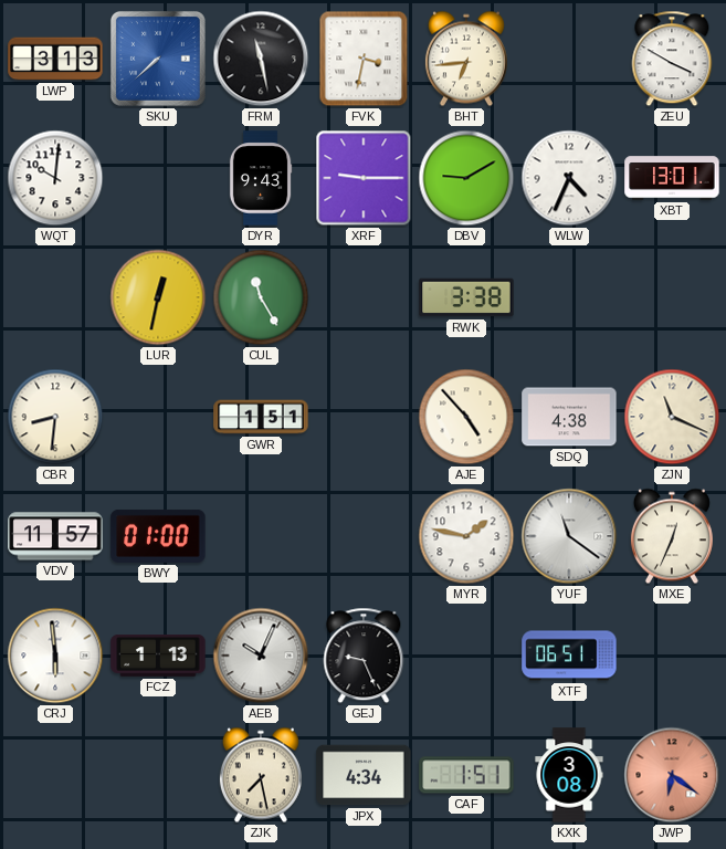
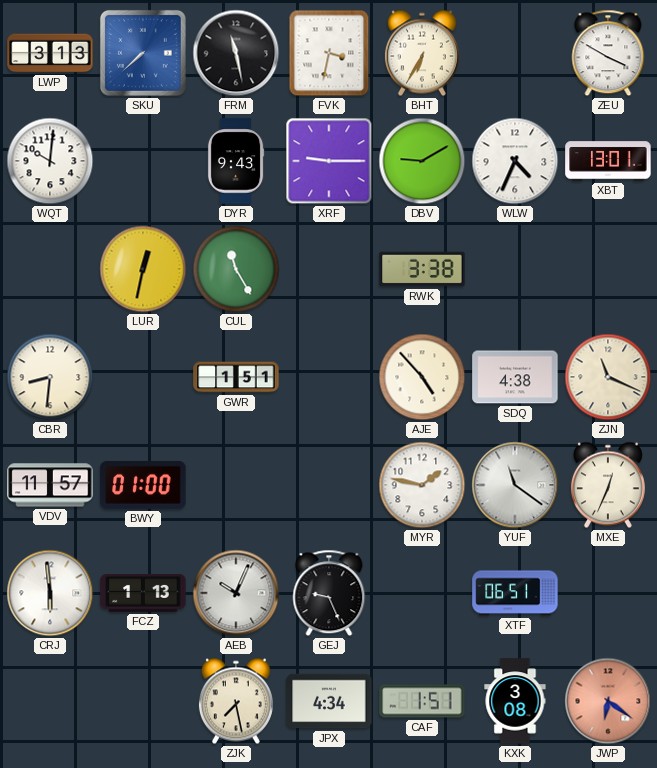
BHT: 6:44 -> 6:35 (422, 53)
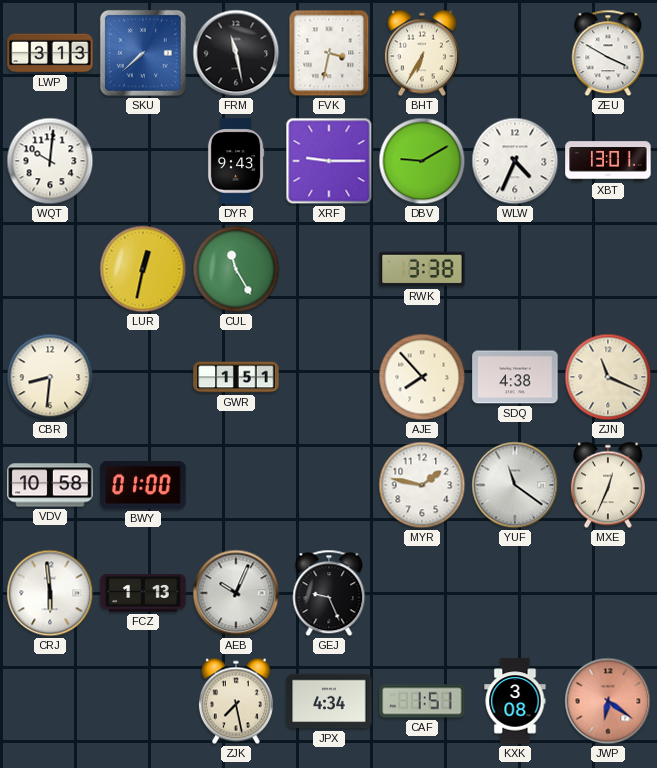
AJE: 4:53 -> 7:53 (422, 377)
VDV: 11:57 -> 10:58 (50, 485)
XTF: 06:51 -> none (515, 593)
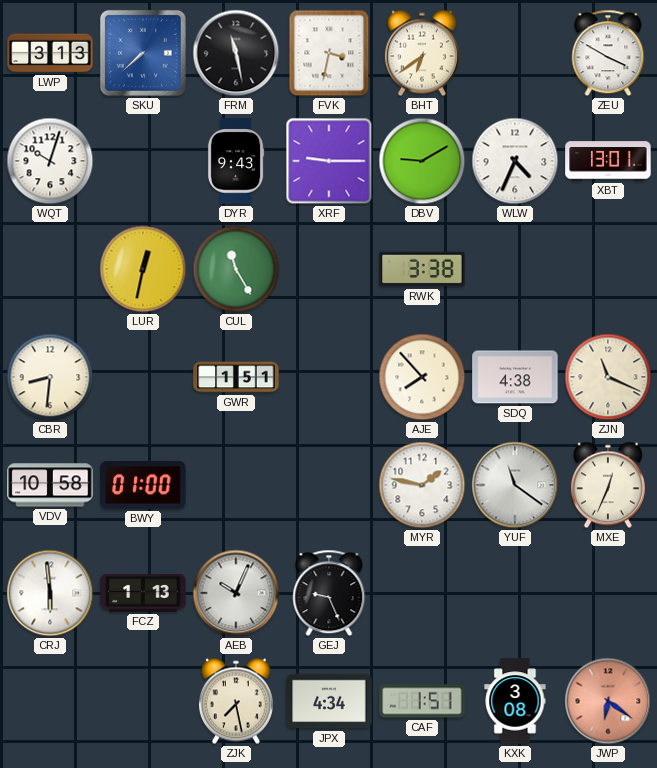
BHT: 6:35 -> 6:39 (422, 53)
WQT: 10:01 -> 10:03 (50, 161)
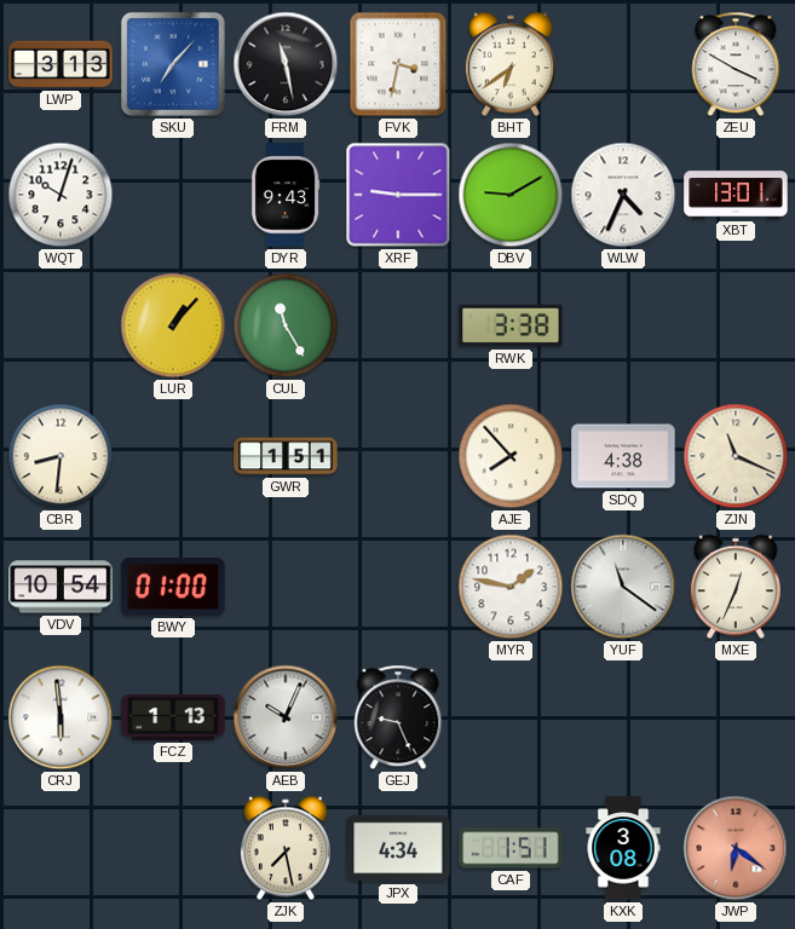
SKU: 7:38 -> 7:07 (173, 64)
LUR: 12:32 -> 1:07 (173, 325)
VDV: 10:58 -> 10:54 (61, 587)
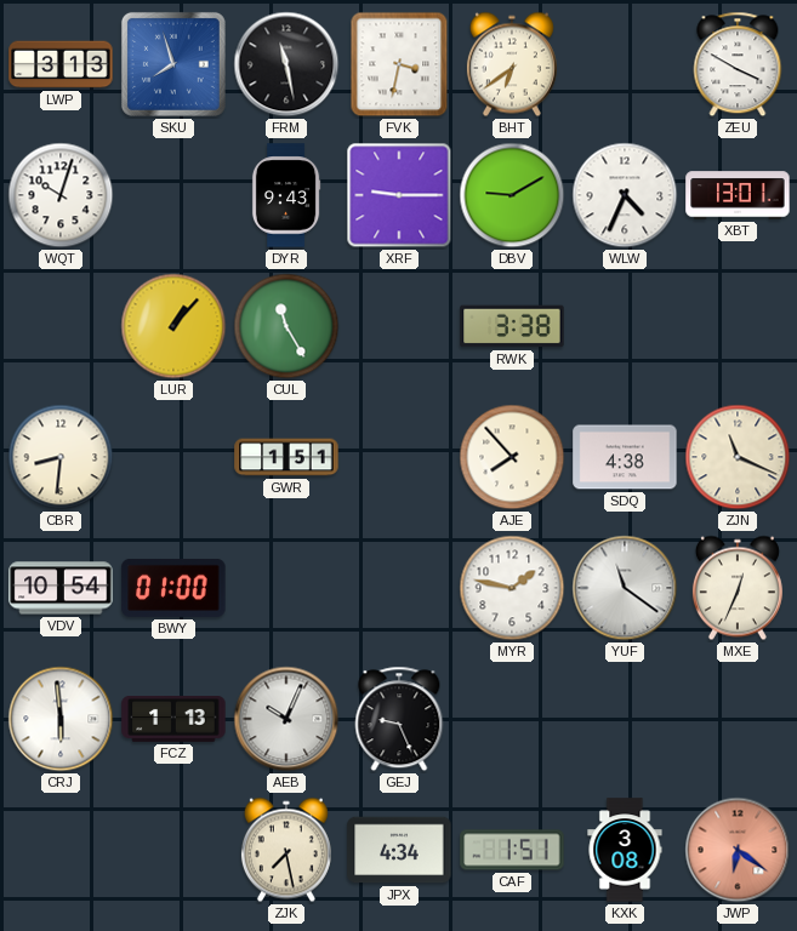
SKU: 7:07 -> 7:57 (173, 64)
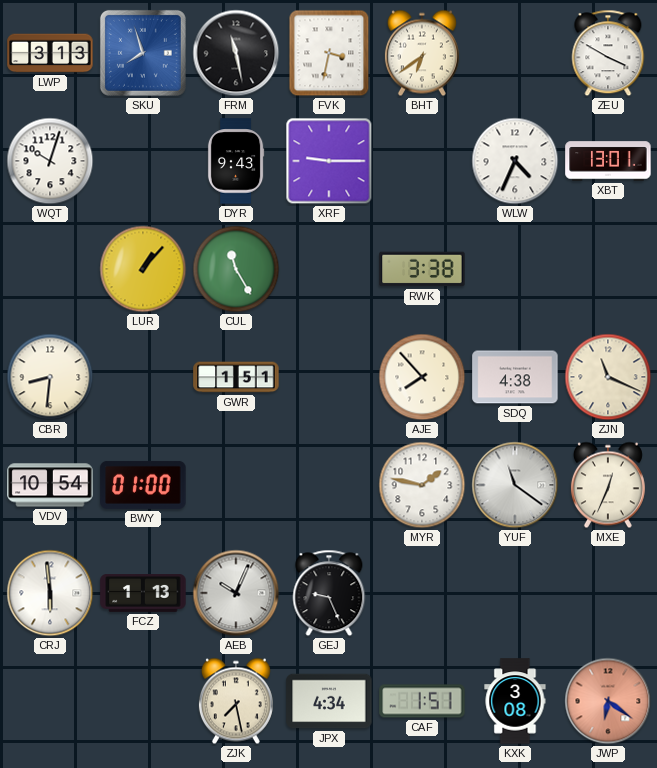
DBV: 9:10 -> none (512, 195)
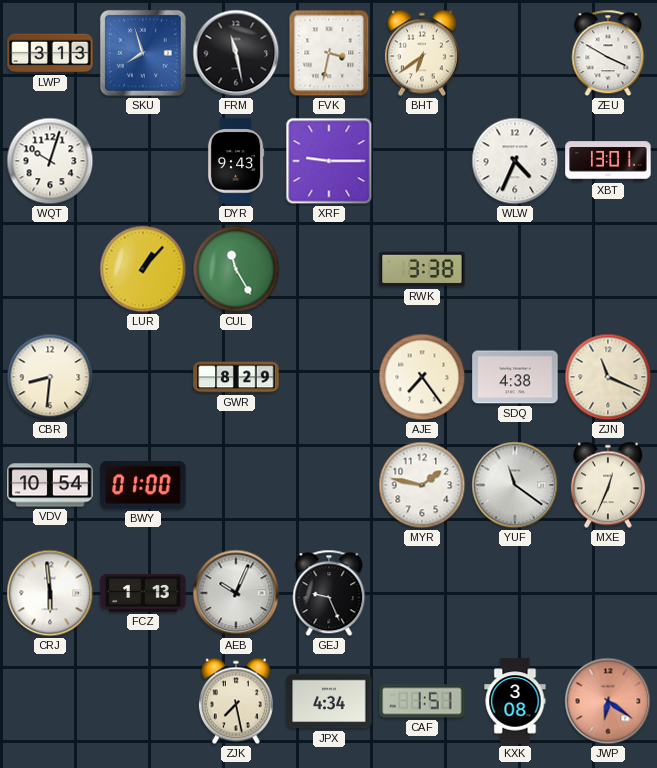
GWR: 1:51 -> 8:29 (236, 377)
AJE: 7:53 -> 7:24 (422, 377)
